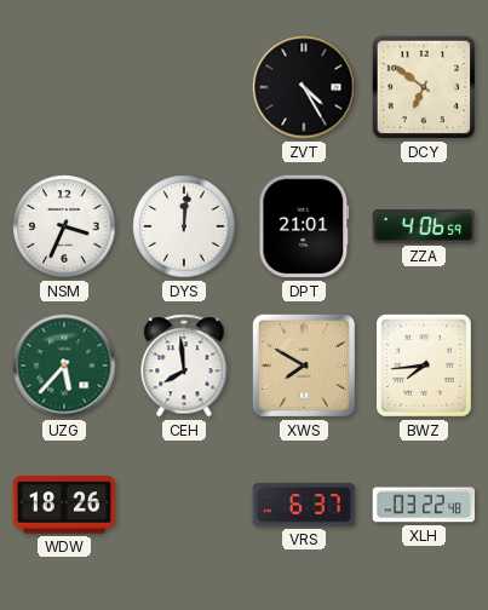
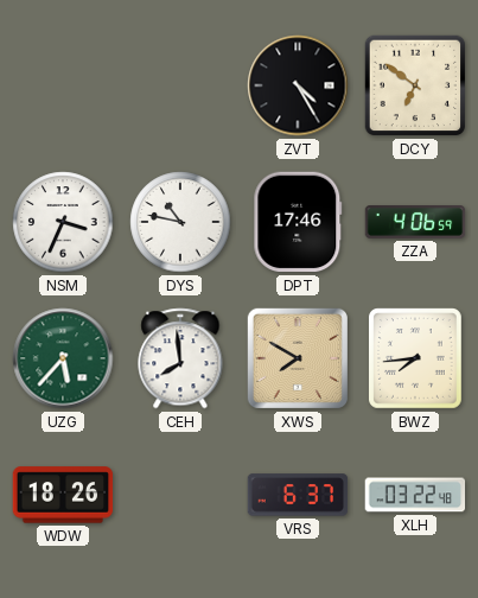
DYS: 12:01 -> 10:47 (180, 222)
DPT: 21:01 -> 17:46 (298, 222)
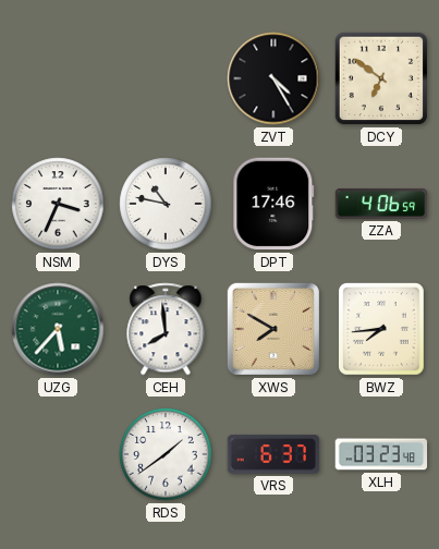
WDW: 18:26 -> none (63, 495)
RDS: none -> 1:39 (166, 454)
XLH: 03:22 -> 03:23 (381, 454)
